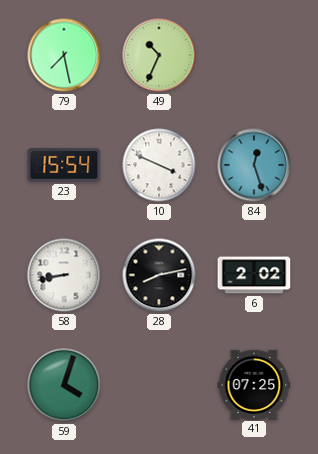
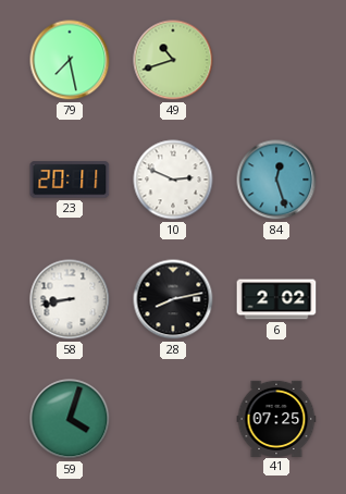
49: 10:34 -> 10:42 (173, 60)
23: 15:54 -> 20:11 (70, 180)
10: 3:49 -> 2:49 (173, 180)
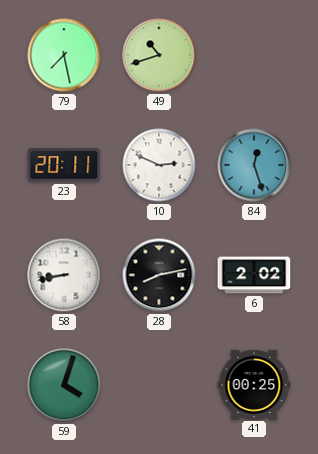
41: 07:25 -> 00:25 (254, 384)
